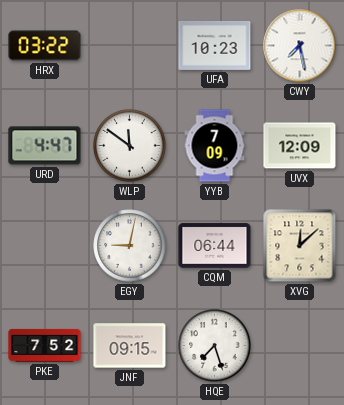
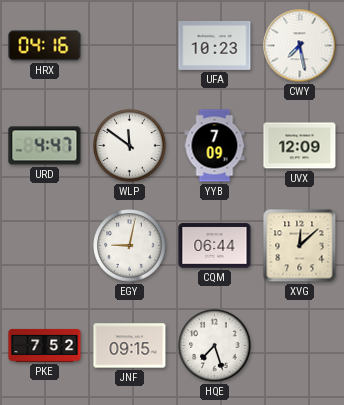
HRX: 03:22 -> 04:16 (45, 46)
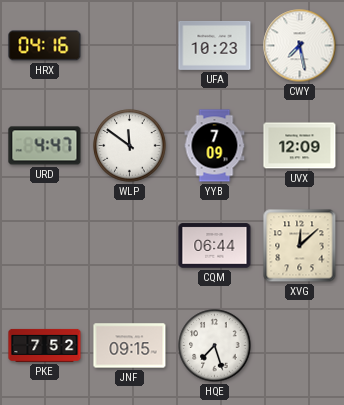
EGY: 9:02 -> none (130, 246)
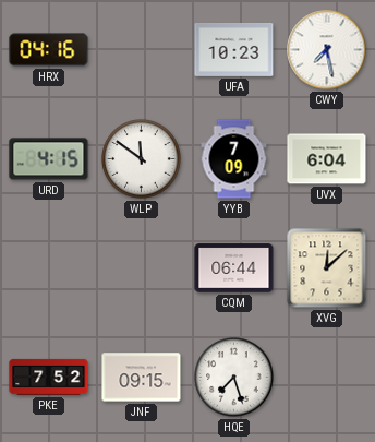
URD: 4:47 -> 4:15 (49, 159)
UVX: 12:09 -> 6:04 (327, 159)
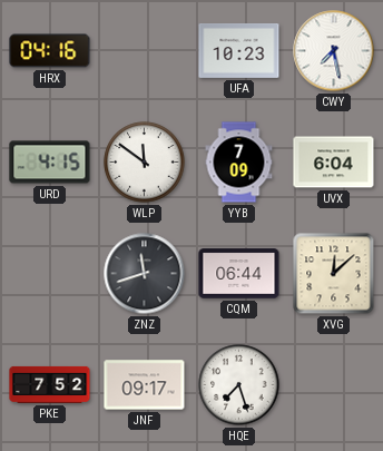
ZNZ: none -> 11:42 (145, 274)
JNF: 09:15 -> 09:17 (145, 385)
